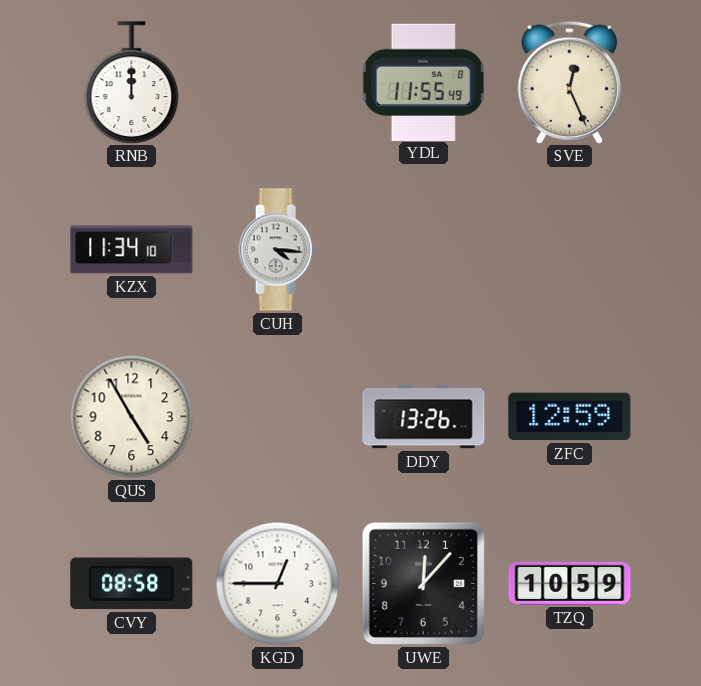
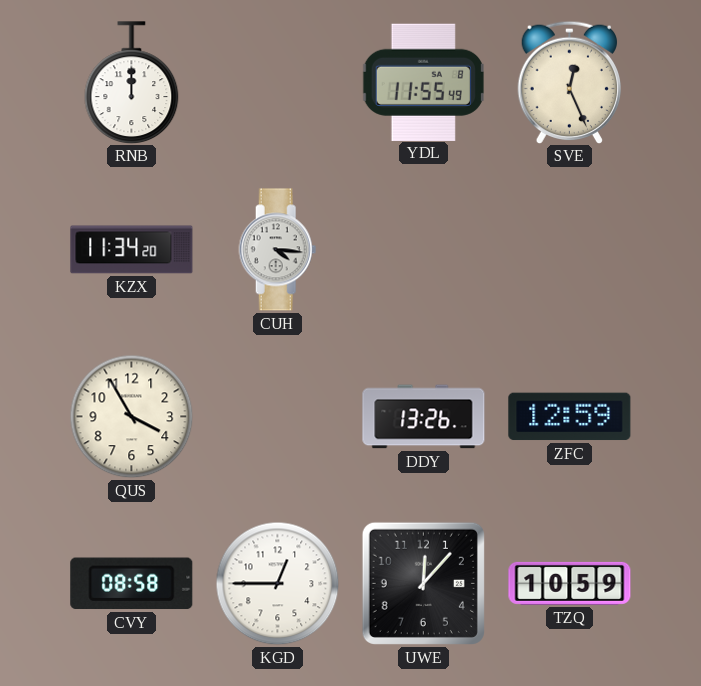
KZX: 11:34:10 -> 11:34:20 (132, 250)
QUS: 4:55 -> 3:55 (132, 417)
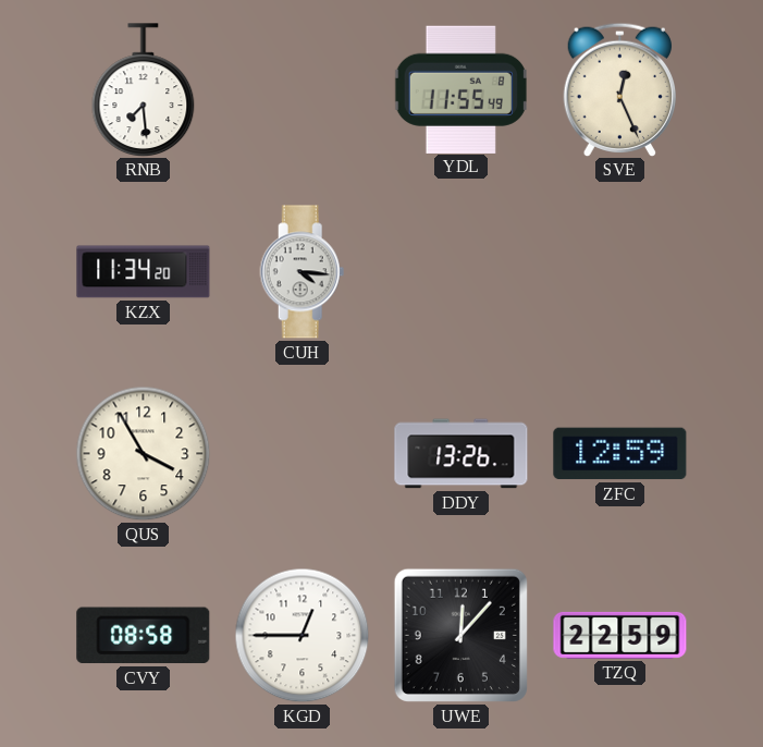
RNB: 12:00 -> 7:29 (144, 89)
TZQ: 10:59 -> 22:59 (620, 635)
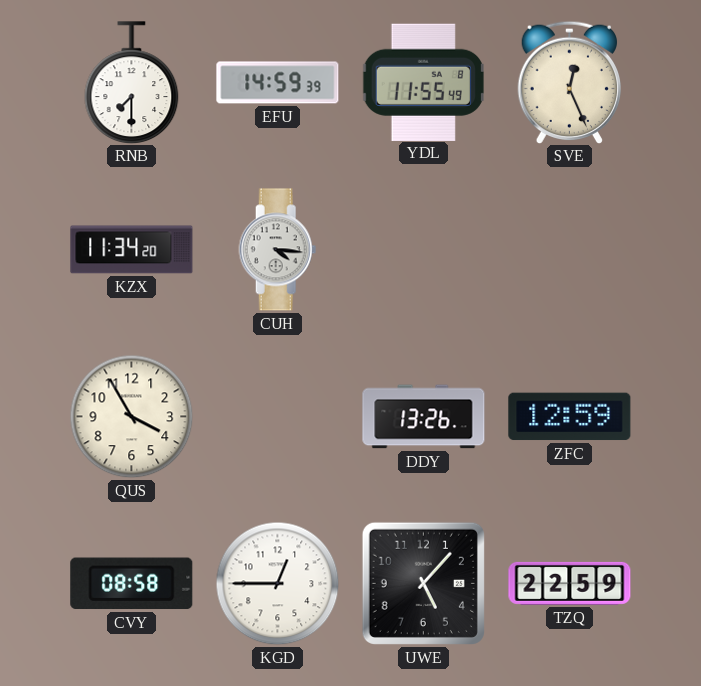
RNB: 7:29 -> 7:30 (132, 82)
EFU: none -> 14:59 (278, 83)
UWE: 12:07 -> 5:07 (423, 583)
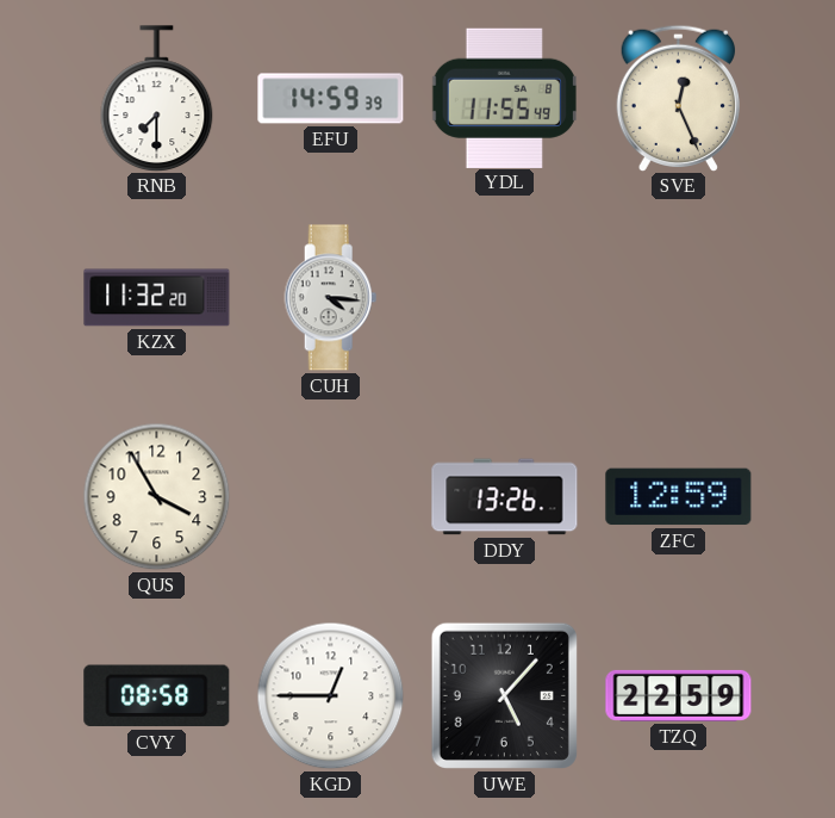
KZX: 11:34 -> 11:32 (157, 298)
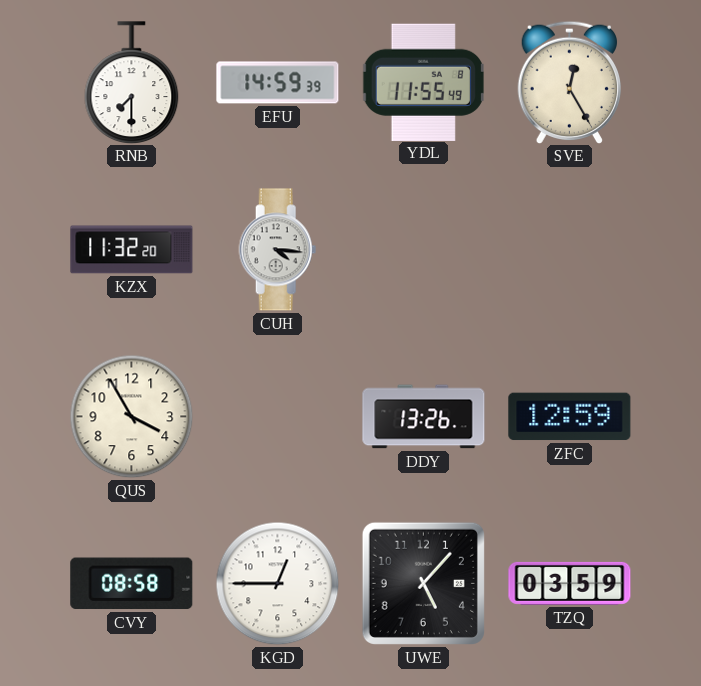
SVE: 12:26 -> 12:25 (569, 82)
TZQ: 22:59 -> 03:59 (570, 583)
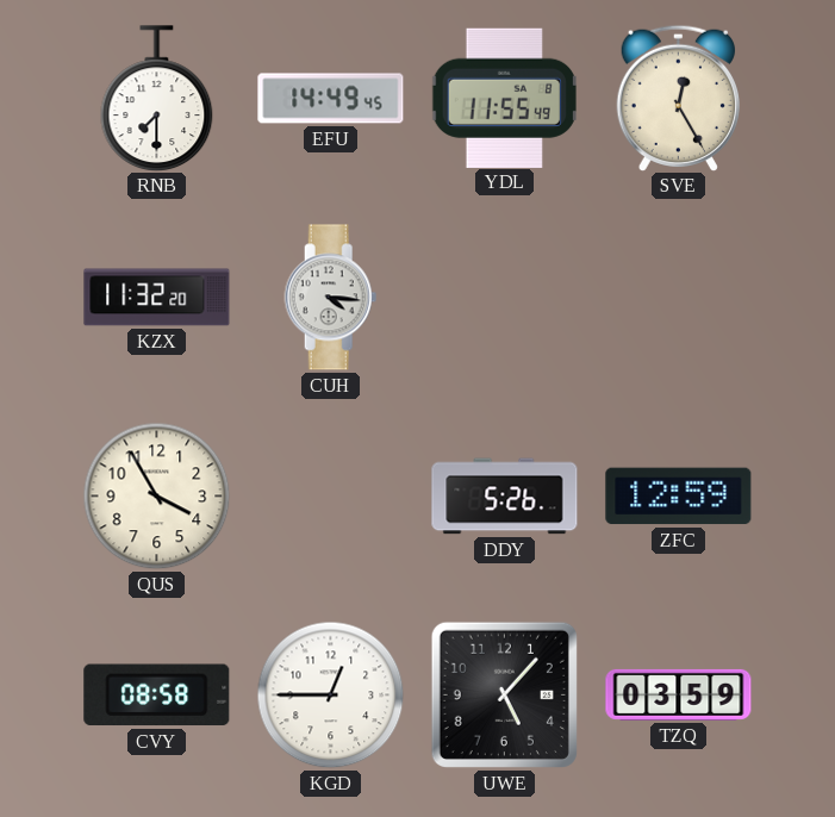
EFU: 14:59 -> 14:49 (331, 99)
DDY: 13:26 -> 5:26 (505, 497)
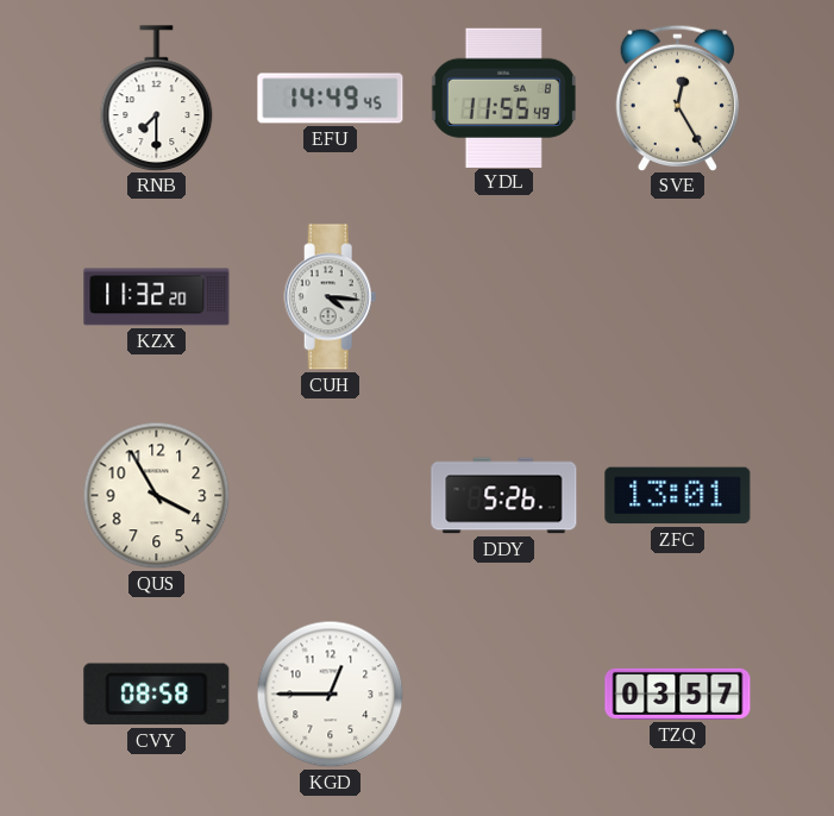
ZFC: 12:59 -> 13:01 (678, 496)
UWE: 5:07 -> none (504, 694)
TZQ: 03:59 -> 03:57 (678, 693)
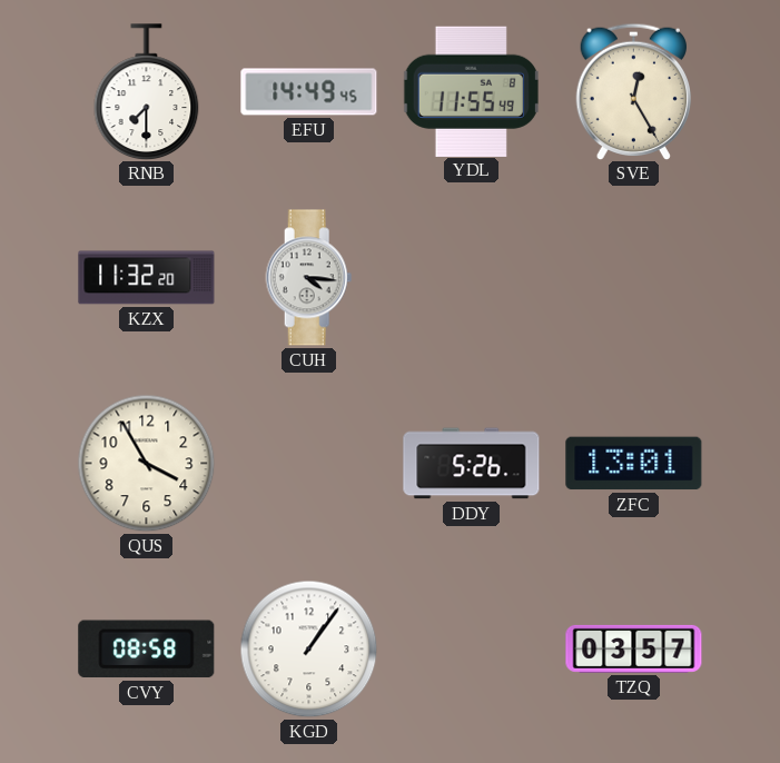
KGD: 12:45 -> 1:06 (309, 650)
